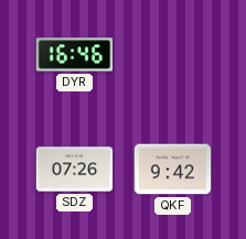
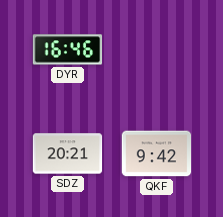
SDZ: 07:26 -> 20:21 (68, 154)
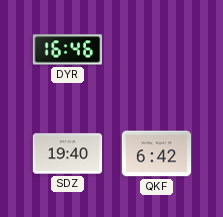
SDZ: 20:21 -> 19:40 (68, 154)
QKF: 9:42 -> 6:42 (157, 154)
